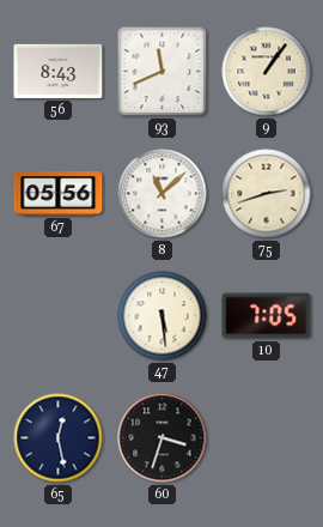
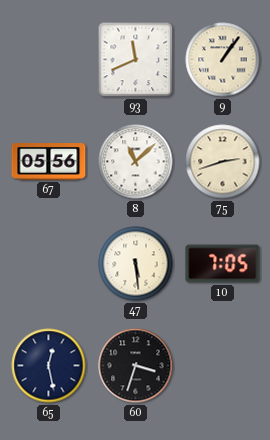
56: 8:43 -> none (59, 71)
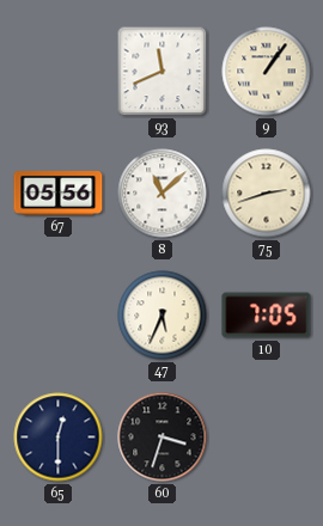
47: 5:29 -> 5:34 (163, 316)
65: 12:28 -> 12:30 (59, 438)
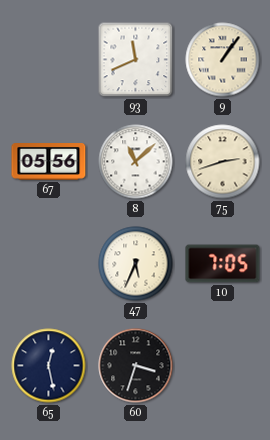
65: 12:30 -> 12:28 (49, 366)
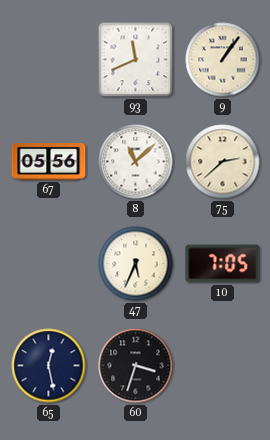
75: 2:42 -> 2:38 (223, 162)
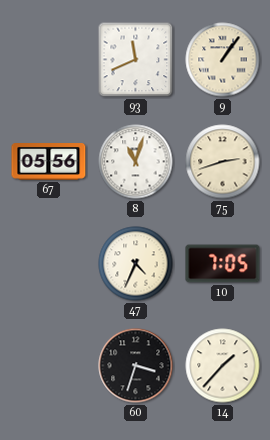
8: 11:08 -> 11:03 (136, 162)
75: 2:38 -> 2:42 (223, 162)
47: 5:34 -> 4:34 (136, 264)
65: 12:28 -> none (49, 366)
14: none -> 1:37 (223, 366)
